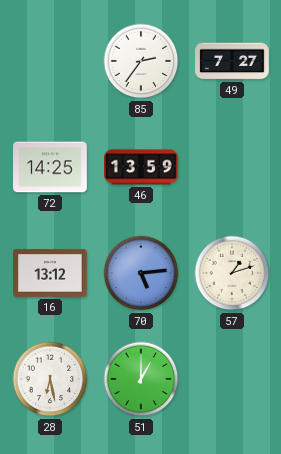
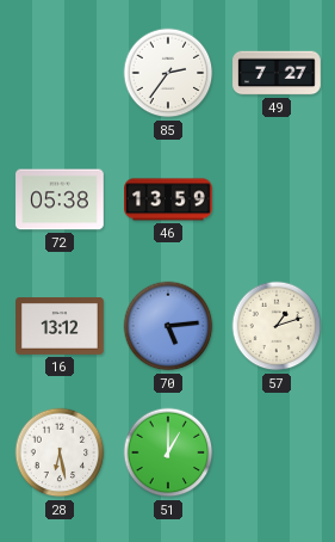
72: 14:25 -> 05:38 (60, 199)
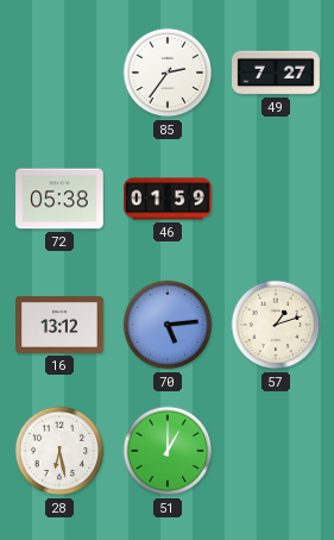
46: 13:59 -> 01:59 (169, 199)
